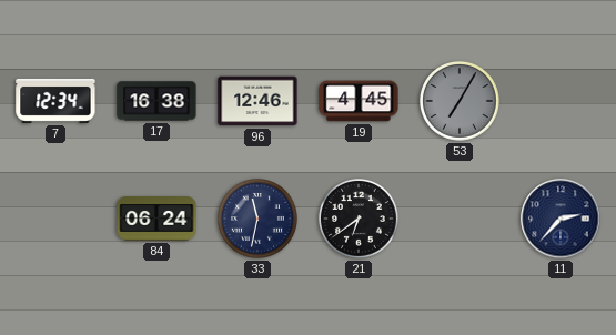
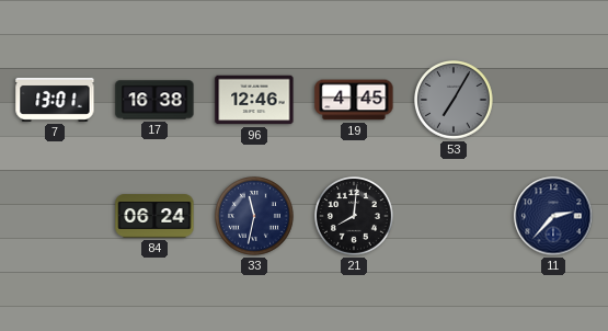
7: 12:34 -> 13:01 (55, 100)
21: 6:39 -> 8:01 (355, 217)
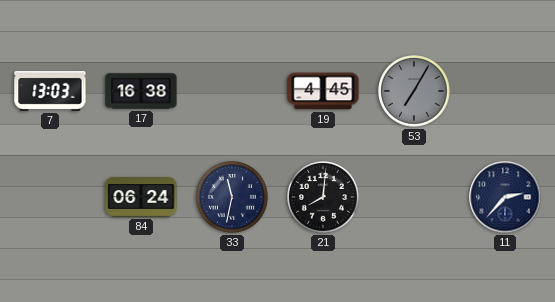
7: 13:01 -> 13:03 (50, 91)
96: 12:46 -> none (254, 100)
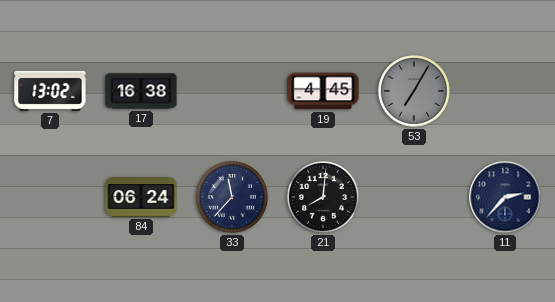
7: 13:03 -> 13:02 (50, 91)
33: 11:32 -> 11:37 (233, 198)
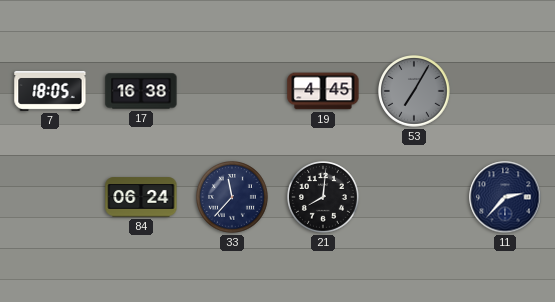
7: 13:02 -> 18:05 (50, 91)
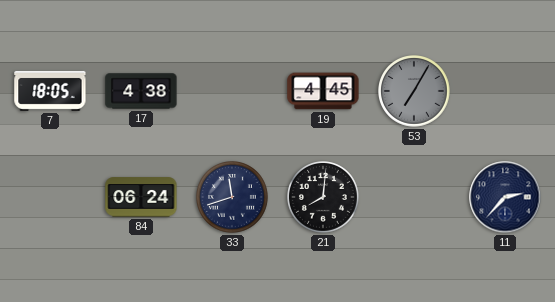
17: 16:38 -> 4:38 (141, 91)
33: 11:37 -> 11:42 (233, 198)
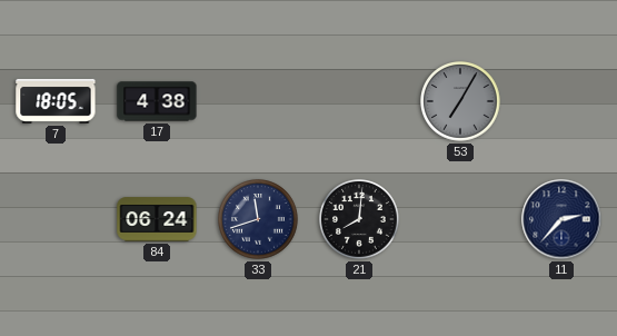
19: 4:45 -> none (323, 91)
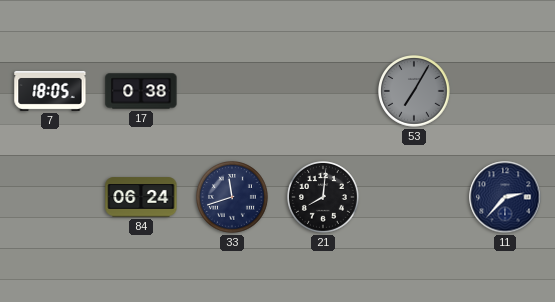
17: 4:38 -> 0:38 (141, 91)
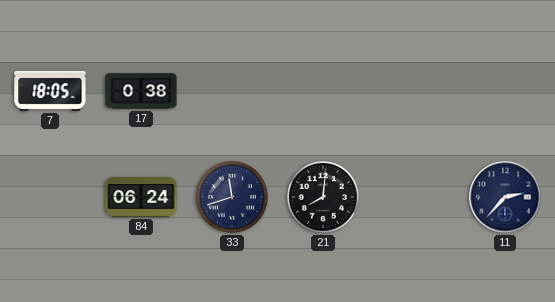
53: 7:05 -> none (415, 92)
